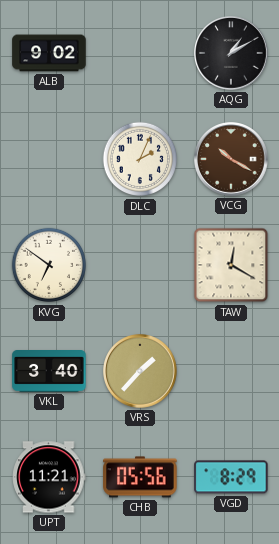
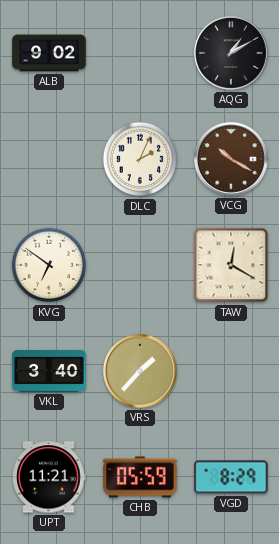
CHB: 05:56 -> 05:59 (140, 477)
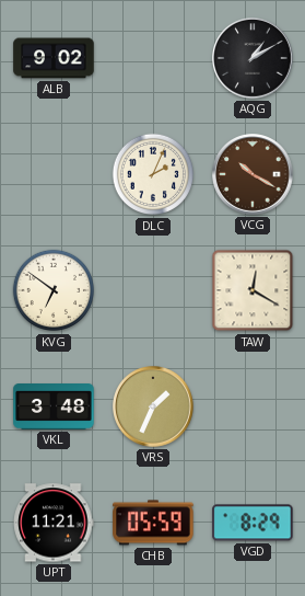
VKL: 3:40 -> 3:48 (54, 408)
VRS: 1:37 -> 1:34 (154, 408)
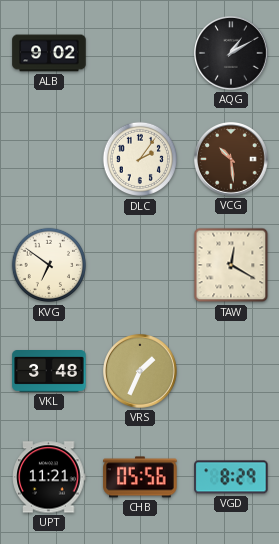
DLC: 2:04 -> 2:06 (140, 159)
VCG: 10:20 -> 10:29 (232, 160)
CHB: 05:59 -> 05:56 (140, 477)
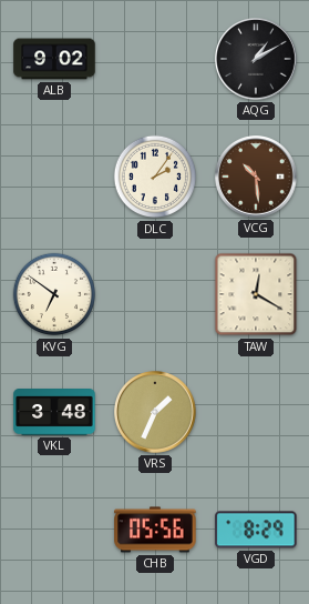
UPT: 11:21 -> none (49, 477)
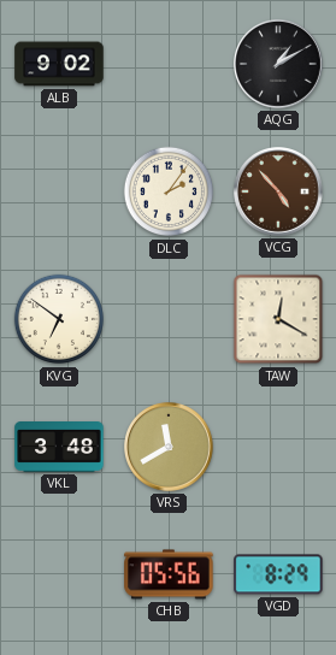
VCG: 10:29 -> 4:53 (279, 193)
VRS: 1:34 -> 11:40 (170, 448)
